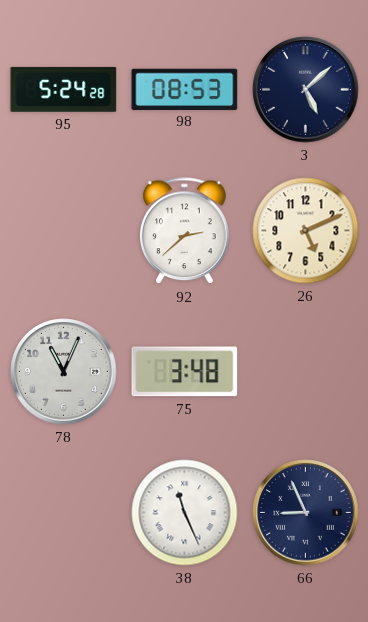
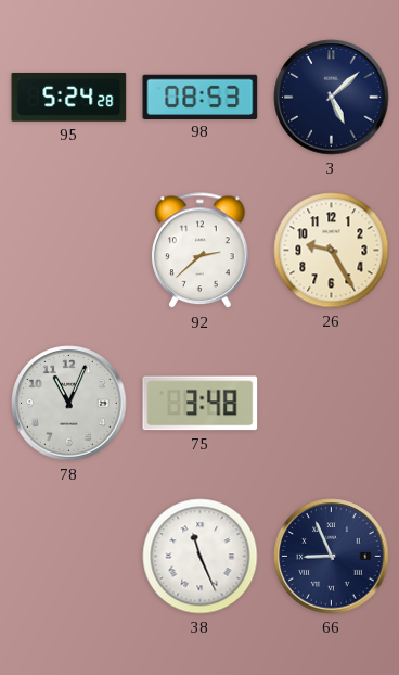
26: 5:11 -> 9:25 (332, 251)
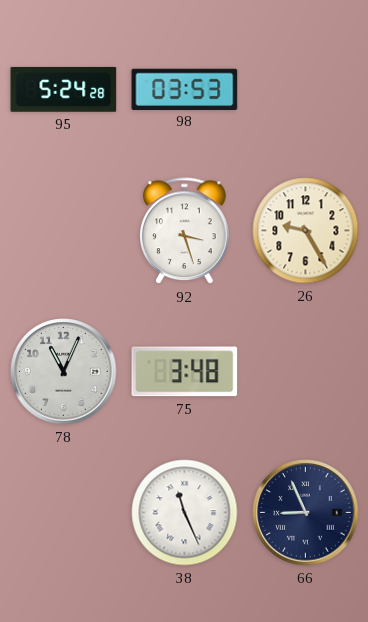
98: 08:53 -> 03:53 (185, 89)
3: 5:08 -> none (332, 98)
92: 2:38 -> 3:27 (185, 231)
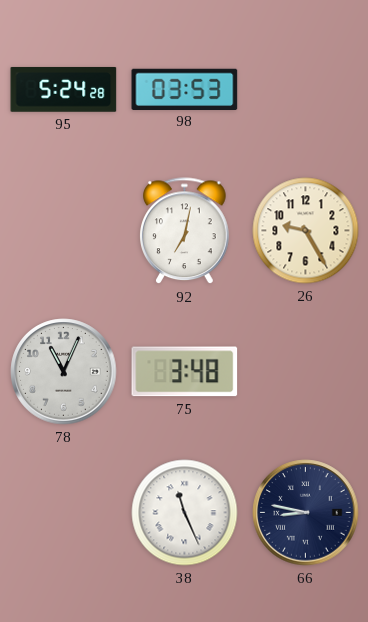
92: 3:27 -> 7:02 (185, 231)
66: 8:56 -> 8:47 (306, 513)
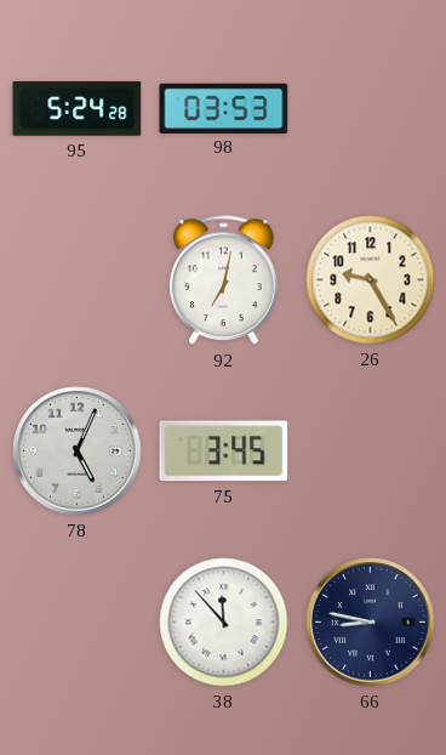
78: 11:04 -> 5:04 (78, 452)
75: 3:48 -> 3:45 (224, 452)
38: 11:26 -> 11:53 (224, 623)
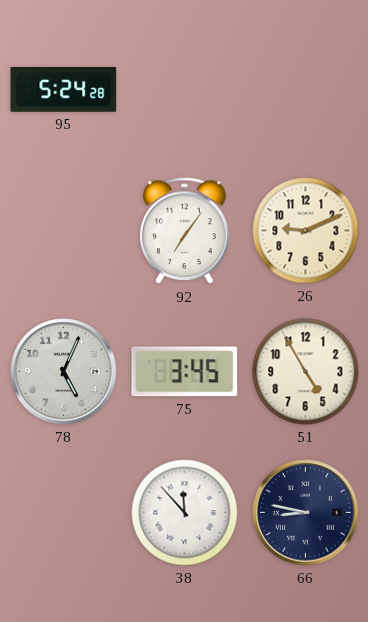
98: 03:53 -> none (224, 108)
92: 7:02 -> 7:06 (185, 231)
26: 9:25 -> 9:11 (306, 231)
51: none -> 4:55 (306, 372)
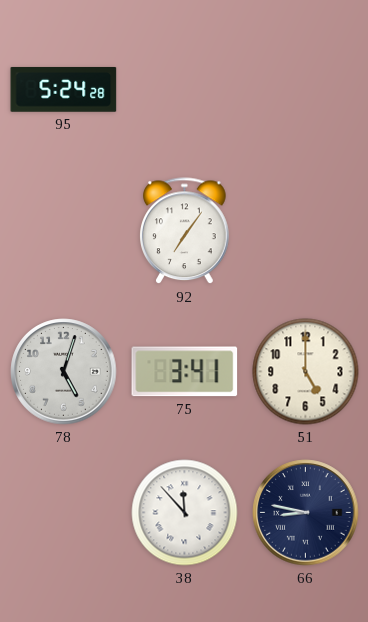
26: 9:11 -> none (306, 231)
78: 5:04 -> 5:03 (64, 372)
75: 3:45 -> 3:41 (185, 372)
51: 4:55 -> 5:00 (306, 372)
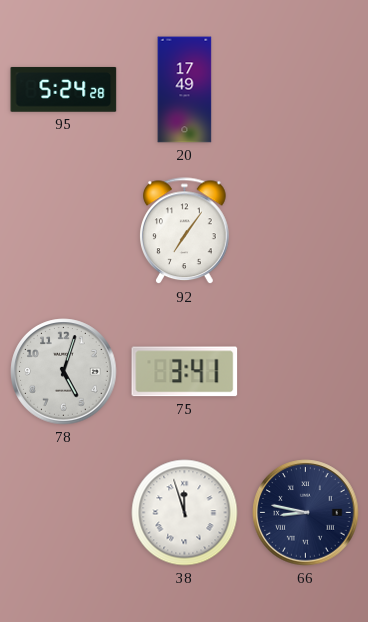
20: none -> 17:49 (185, 90)
51: 5:00 -> none (306, 372)
38: 11:53 -> 11:57 (185, 513)
